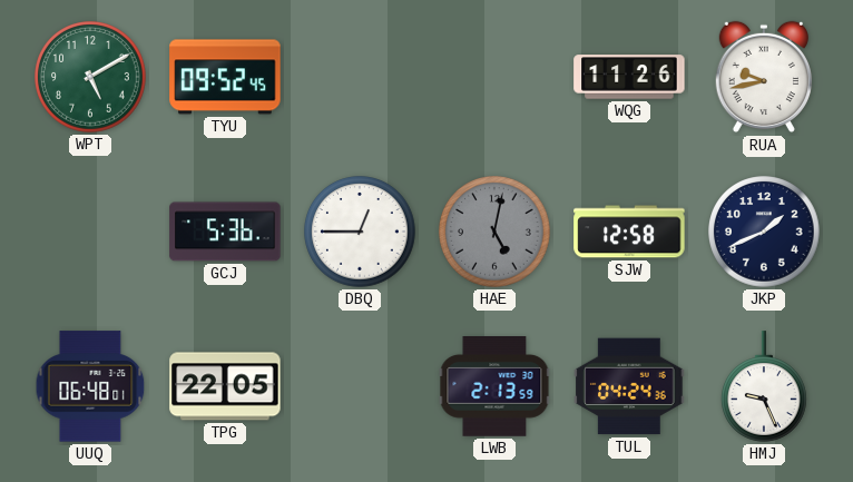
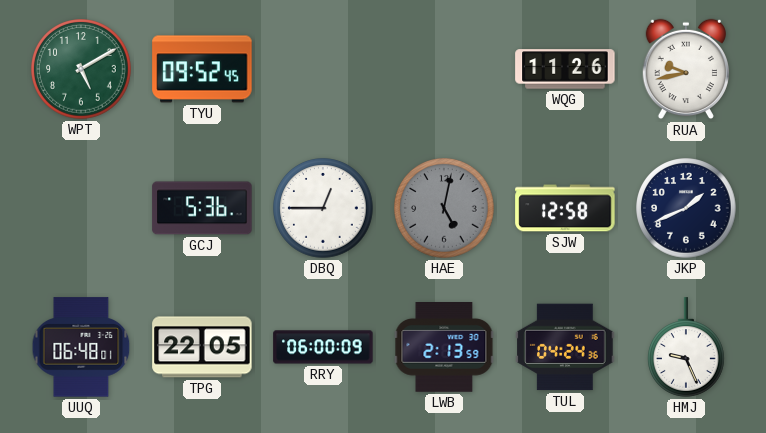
RRY: none -> 06:00 (323, 347)
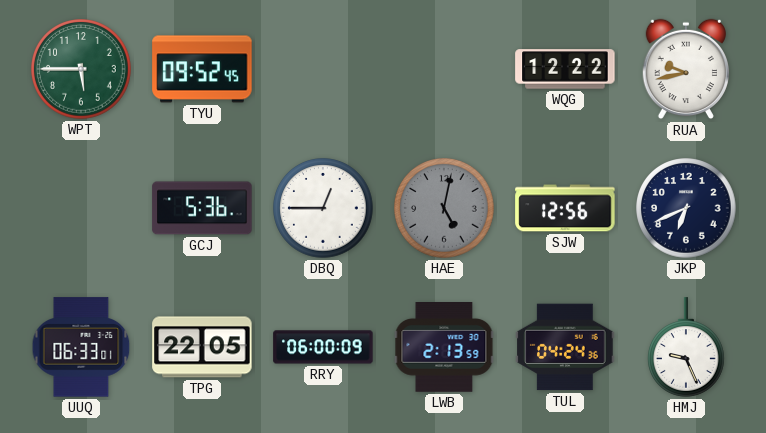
WPT: 5:10 -> 5:45 (81, 69)
WQG: 11:26 -> 12:22 (565, 69)
SJW: 12:58 -> 12:56 (565, 208)
JKP: 1:41 -> 6:41 (686, 208)
UUQ: 06:48 -> 06:33 (81, 347)
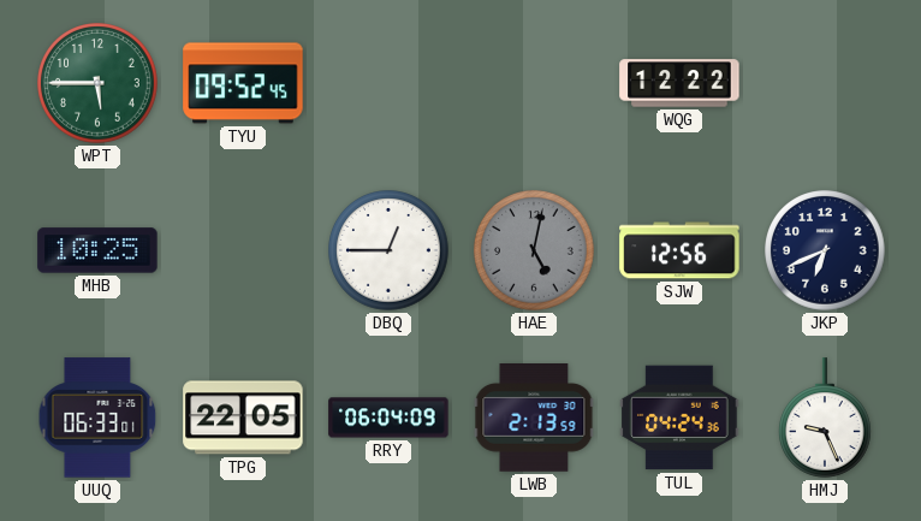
RUA: 9:43 -> none (685, 69)
MHB: none -> 10:25 (97, 250)
GCJ: 5:36 -> none (202, 208)
RRY: 06:00 -> 06:04 (388, 418)
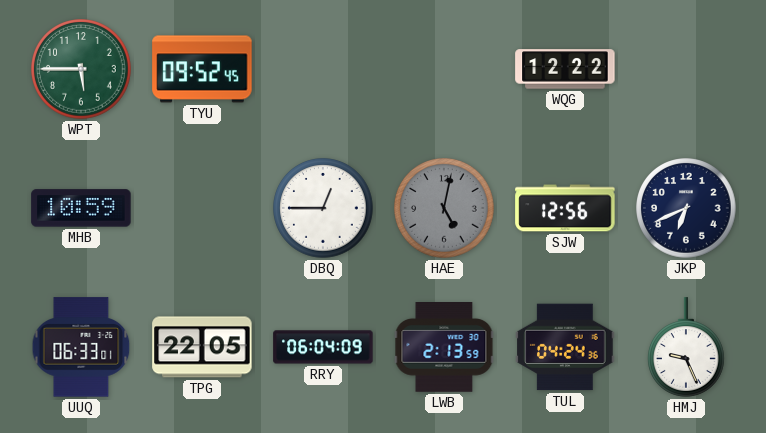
MHB: 10:25 -> 10:59 (81, 208)
